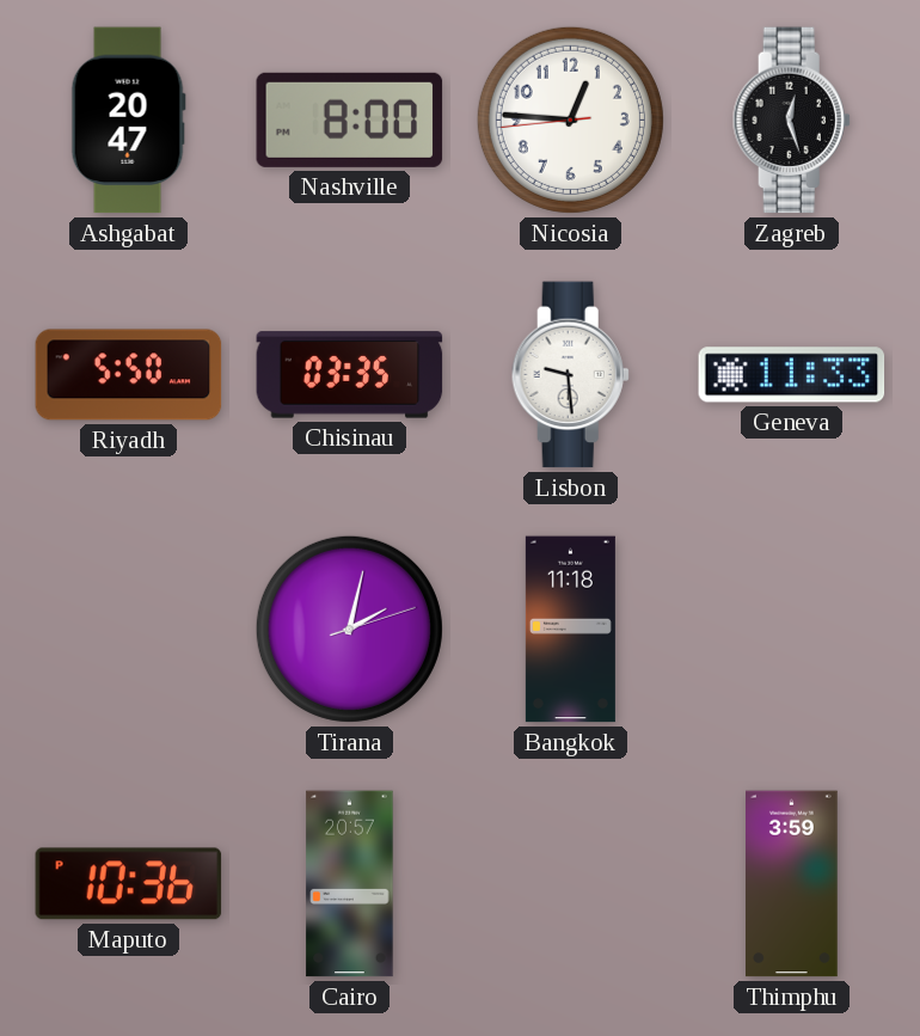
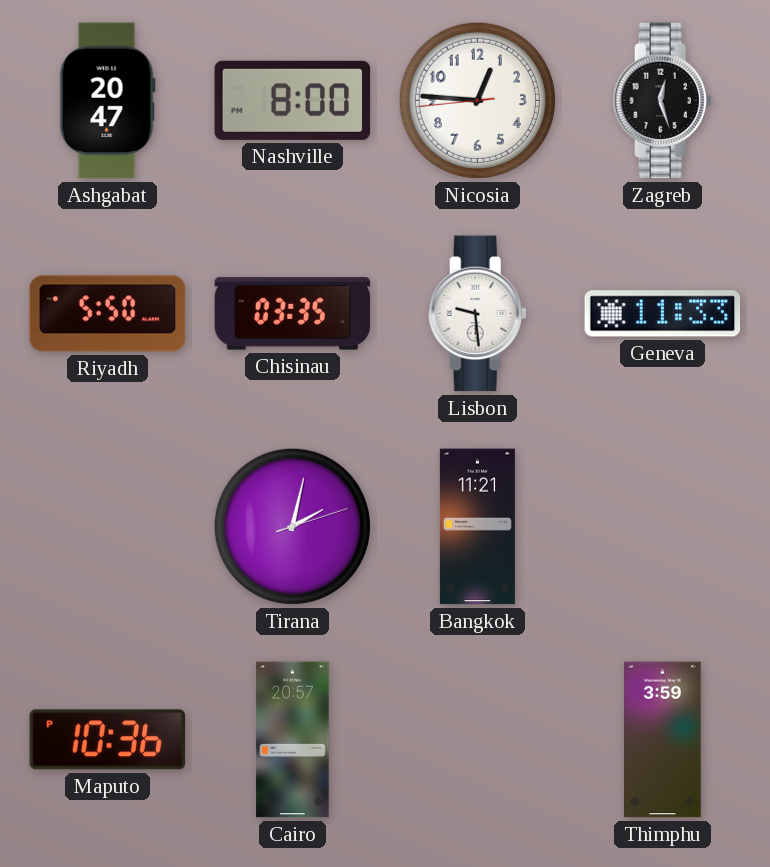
Bangkok: 11:18 -> 11:21 (477, 527)
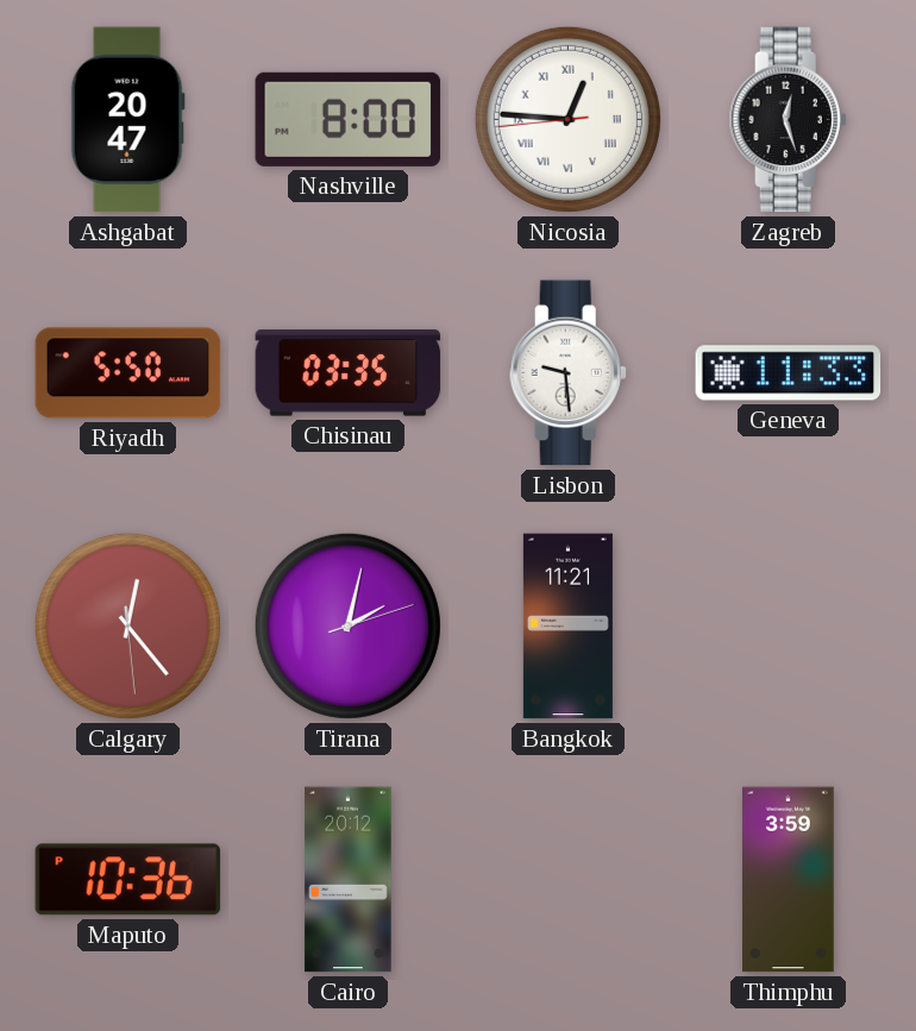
Nicosia numerals: Arabic -> Roman (567, 119)
Calgary: none -> 12:23 (127, 625)
Cairo: 20:57 -> 20:12 (349, 880)
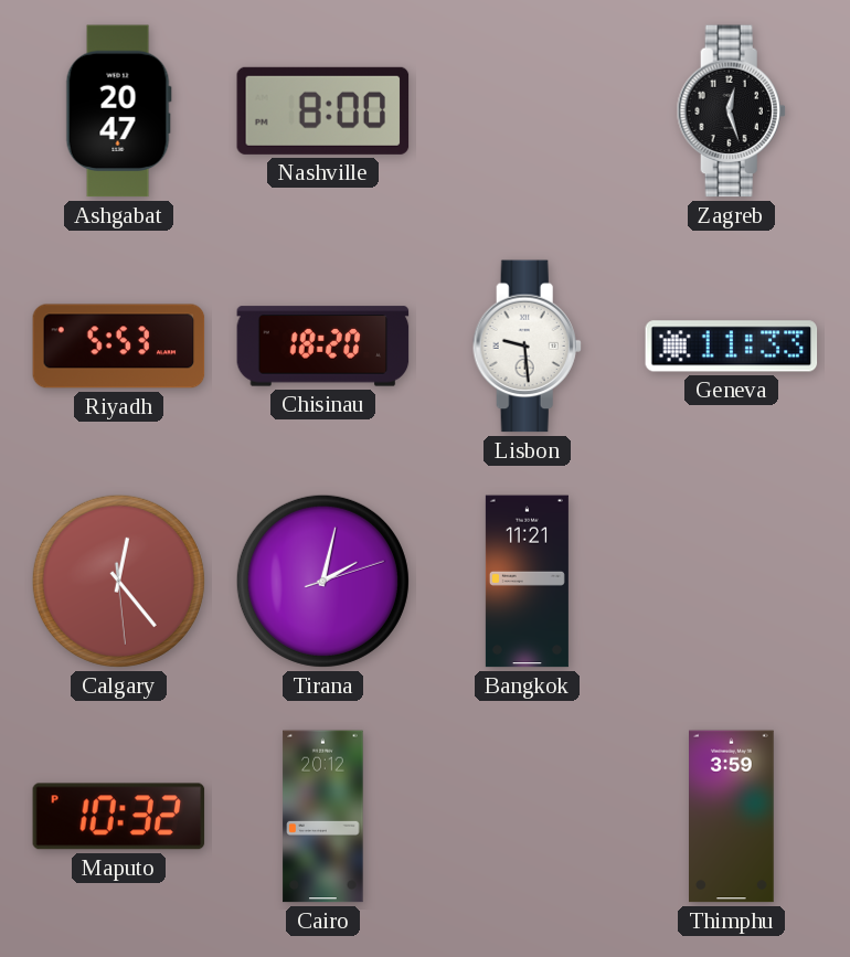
Nicosia: 12:45 -> none (567, 119)
Riyadh: 5:50 -> 5:53 (119, 347)
Chisinau: 03:35 -> 18:20 (323, 347)
Maputo: 10:36 -> 10:32 (119, 817)
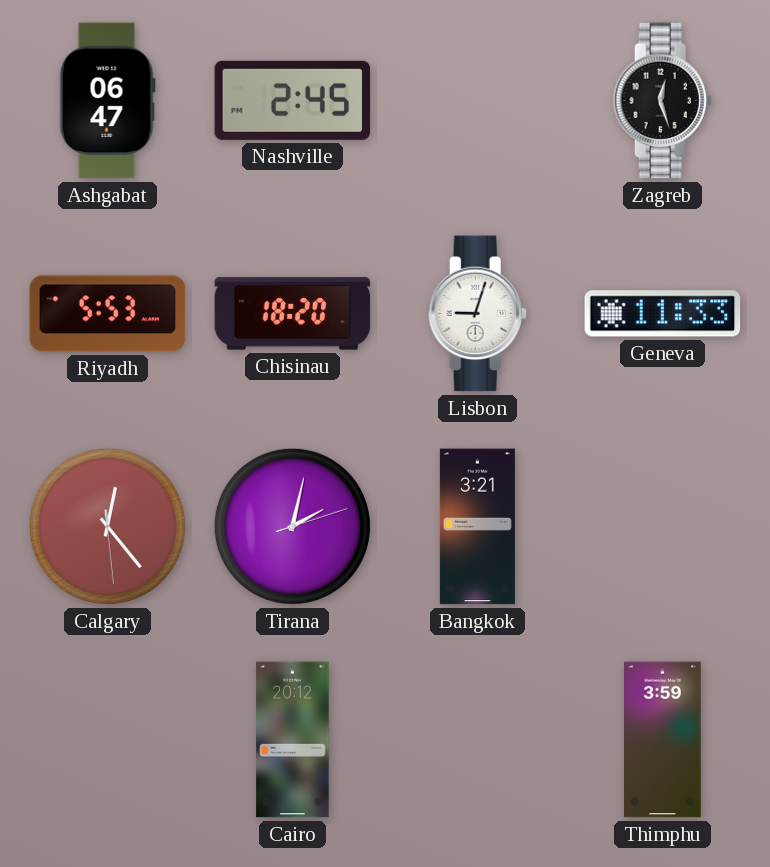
Ashgabat: 20:47 -> 06:47 (107, 101)
Nashville: 8:00 -> 2:45 (293, 100)
Lisbon: 9:29 -> 9:03 (477, 314)
Bangkok: 11:21 -> 3:21 (477, 527)
Maputo: 10:32 -> none (119, 817)
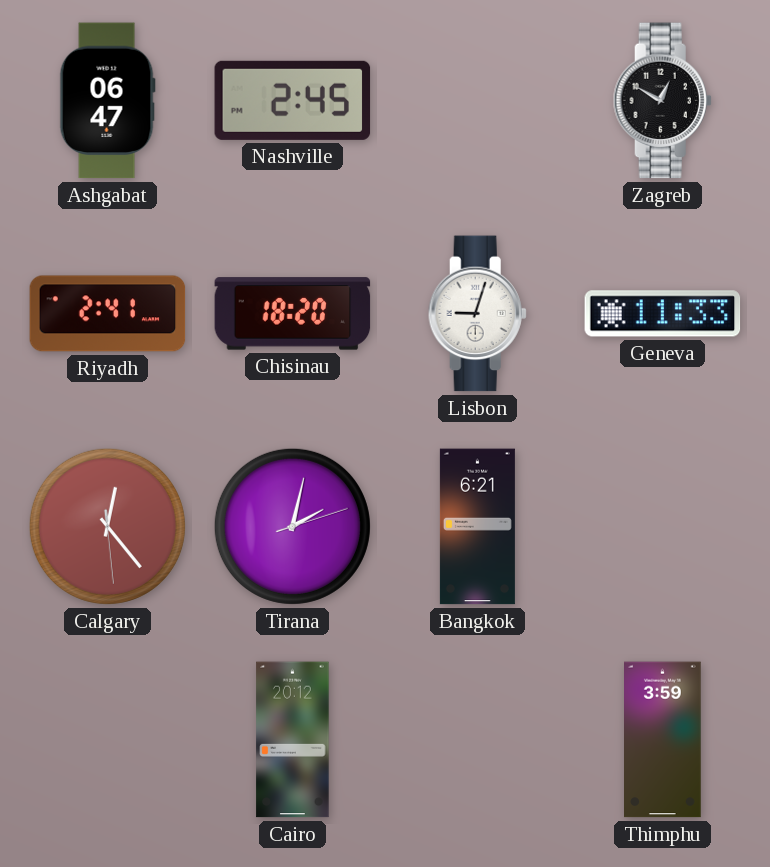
Zagreb: 12:27 -> 12:50 (662, 101)
Riyadh: 5:53 -> 2:41 (108, 314)
Bangkok: 3:21 -> 6:21 (477, 527)
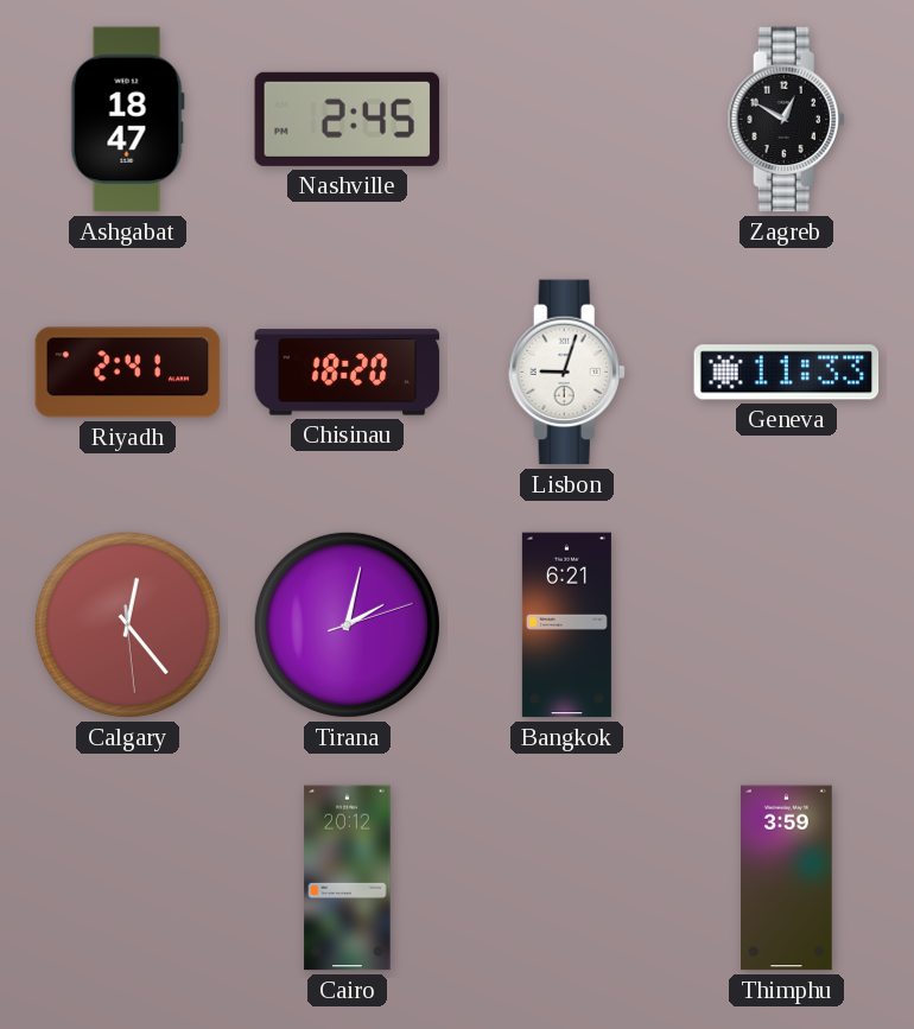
Ashgabat: 06:47 -> 18:47 (127, 120)
